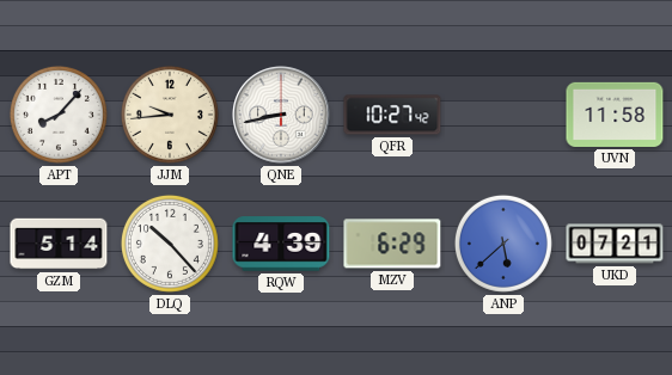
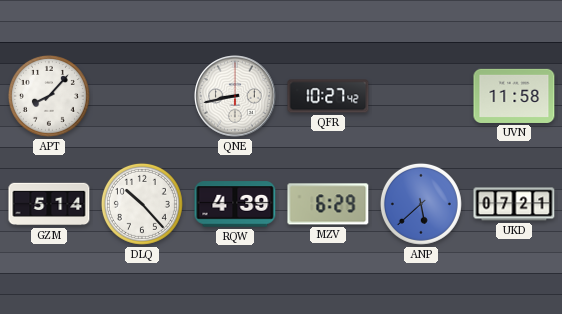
JJM: 9:44 -> none (170, 115)
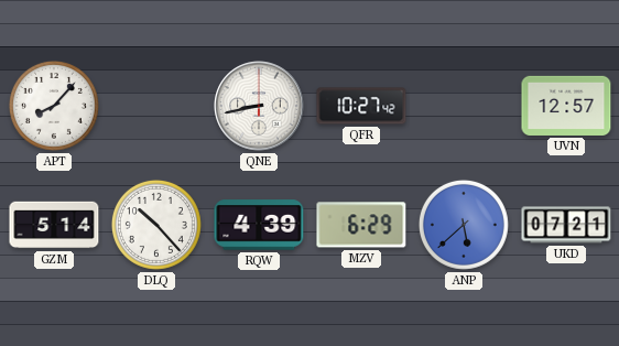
UVN: 11:58 -> 12:57 (566, 106)
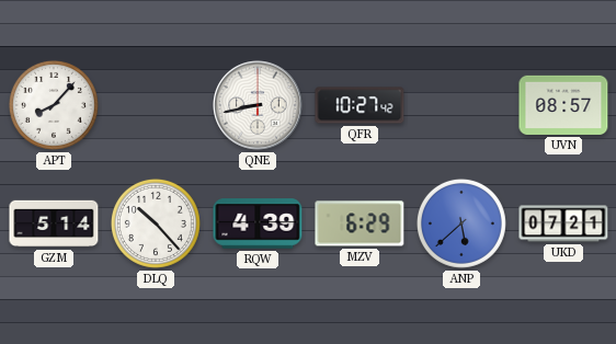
UVN: 12:57 -> 08:57 (563, 105)
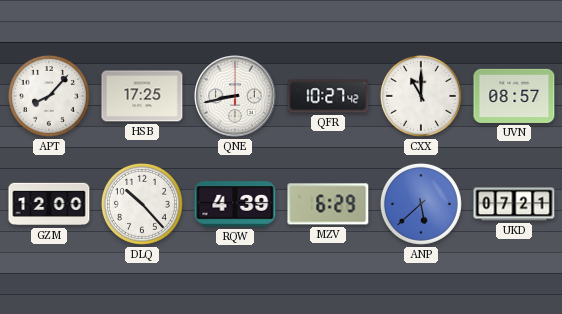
HSB: none -> 17:25 (142, 96)
CXX: none -> 11:00 (421, 96)
GZM: 5:14 -> 12:00 (49, 204)
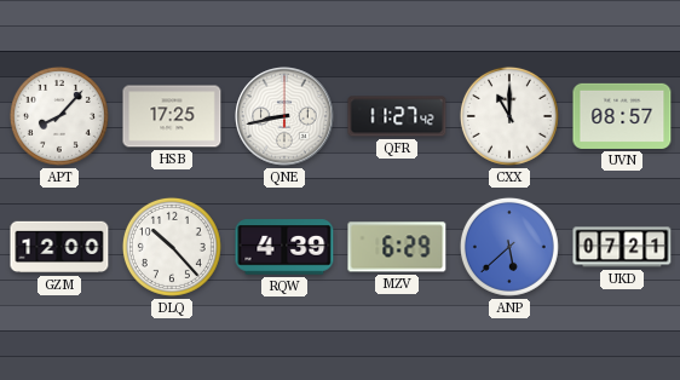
QFR: 10:27 -> 11:27 (397, 116)
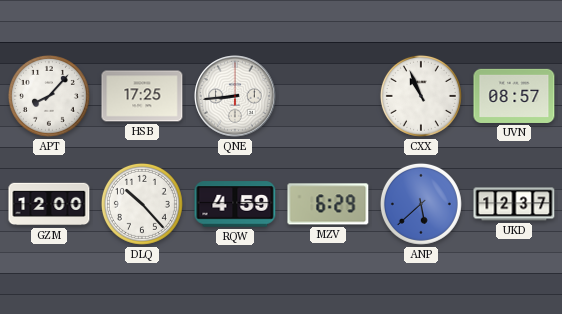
QNE: 8:43 -> 8:44 (235, 96)
QFR: 11:27 -> none (397, 116)
CXX: 11:00 -> 10:56 (421, 96)
RQW: 4:39 -> 4:59 (235, 204)
UKD: 07:21 -> 12:37 (514, 204)
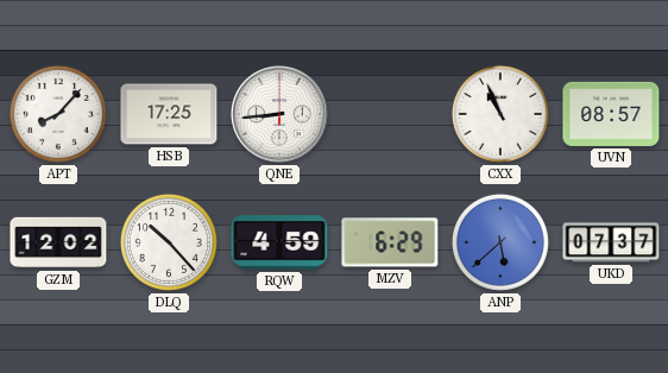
GZM: 12:00 -> 12:02 (58, 242)
UKD: 12:37 -> 07:37 (611, 242)
